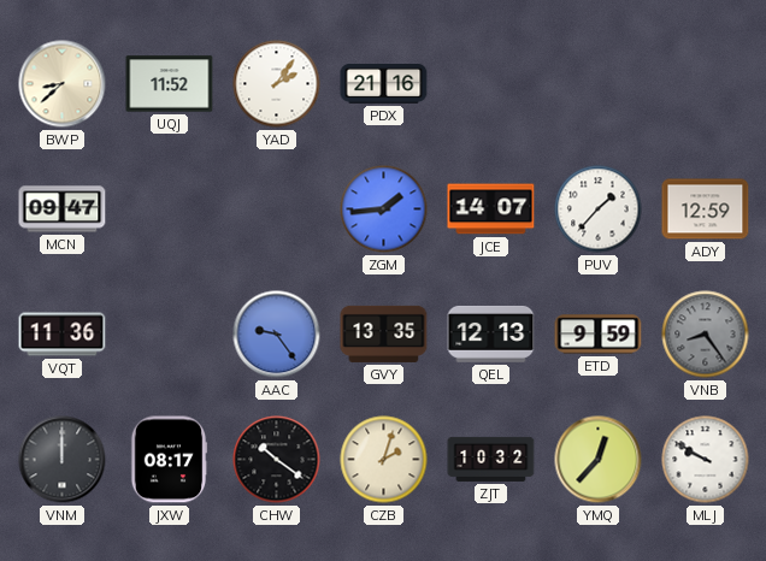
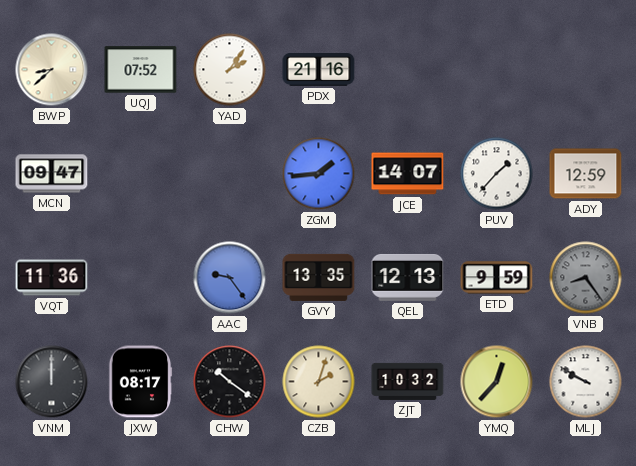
UQJ: 11:52 -> 07:52 (141, 70)
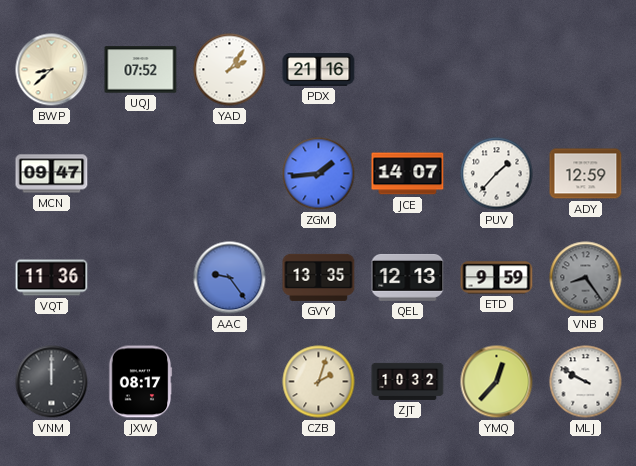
CHW: 10:21 -> none (230, 382)
